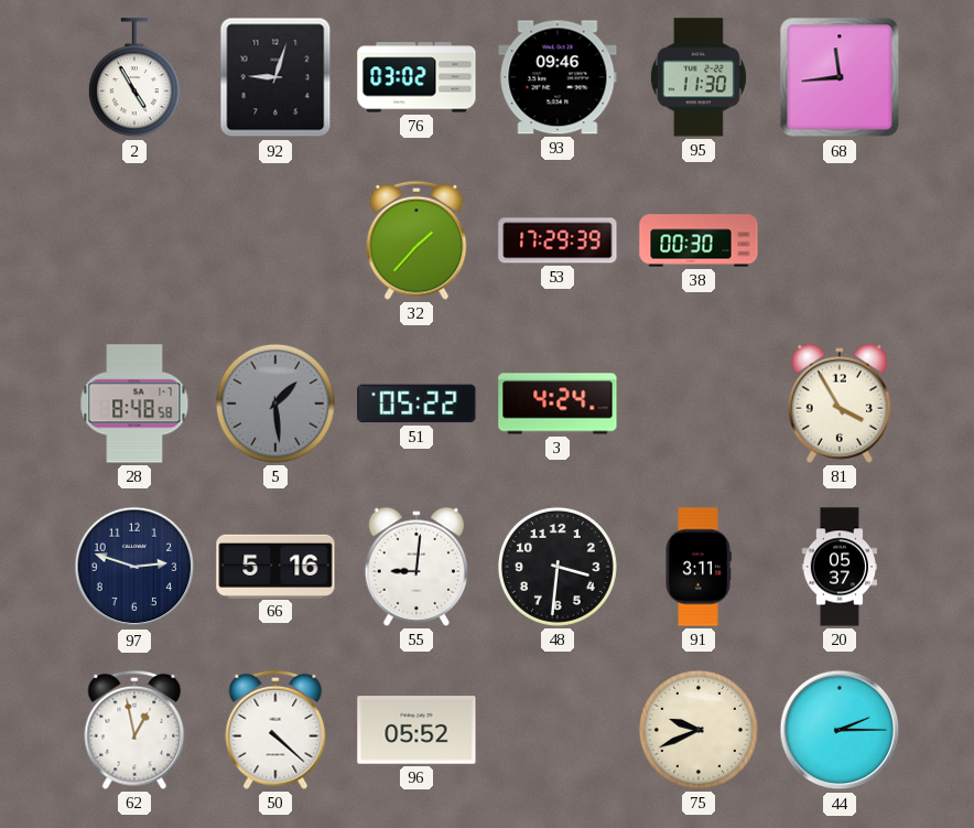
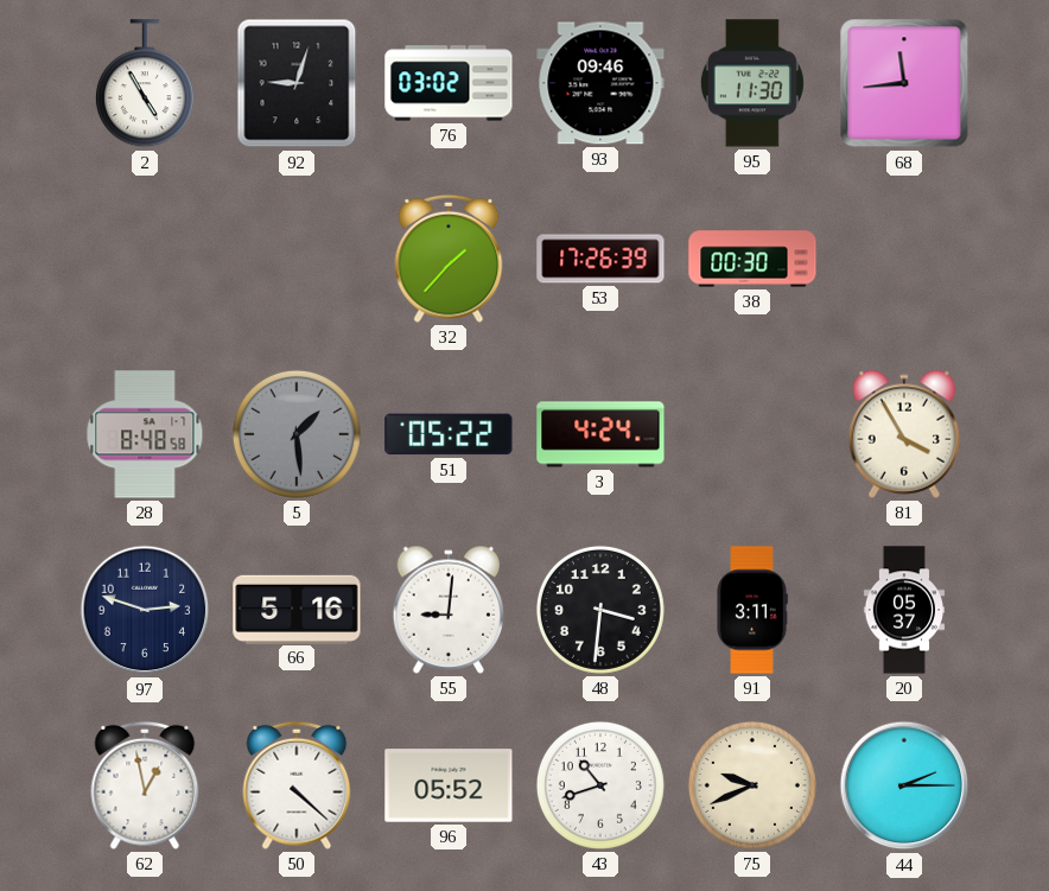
53: 17:29 -> 17:26 (600, 259)
43: none -> 10:42 (600, 785)
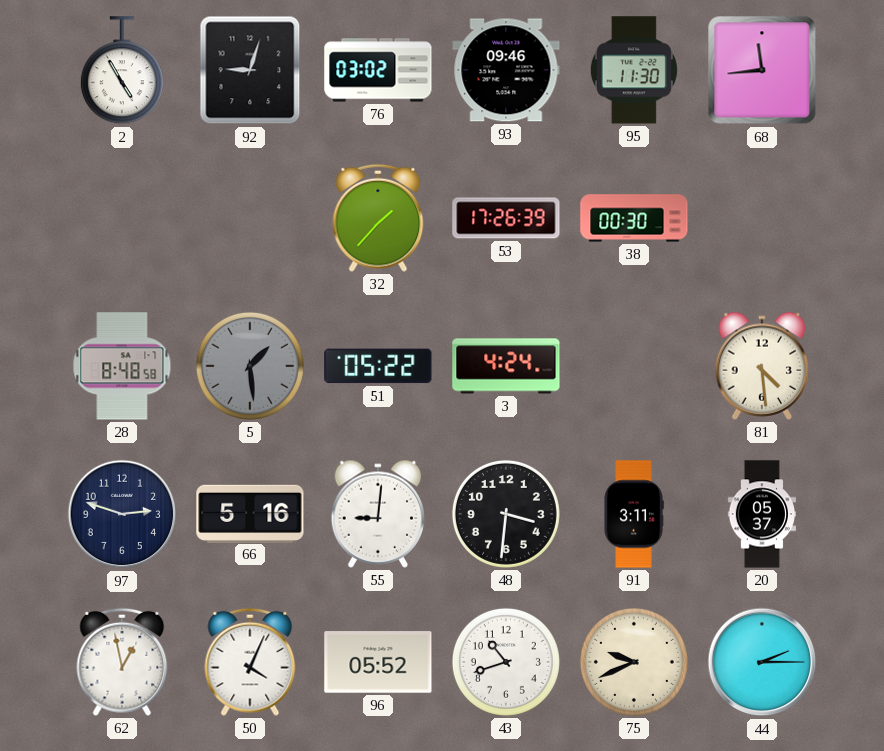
81: 3:55 -> 4:29 (762, 366)
50: 4:22 -> 4:04 (250, 662)
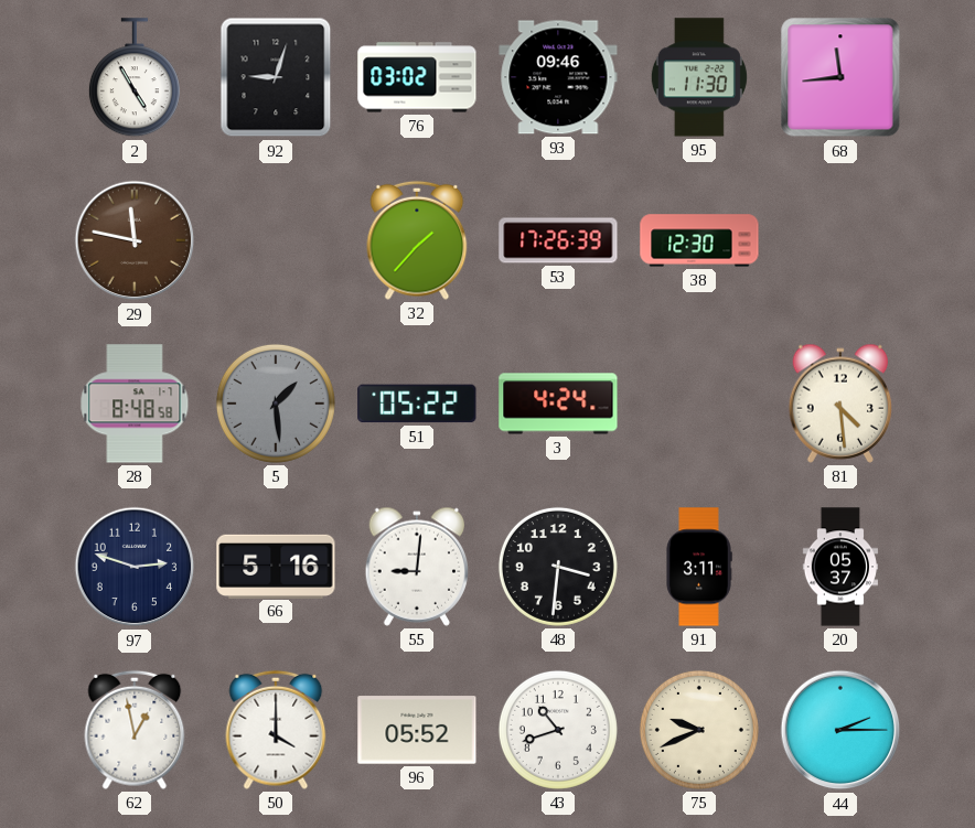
29: none -> 11:47 (135, 240)
38: 00:30 -> 12:30 (699, 240)
50: 4:04 -> 4:00 (276, 730)
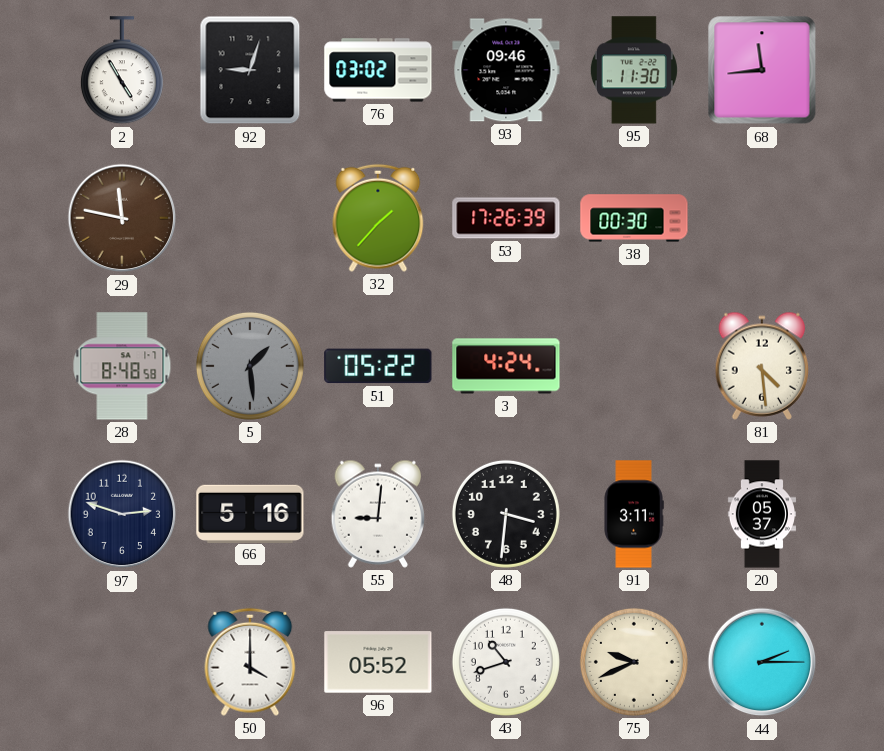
38: 12:30 -> 00:30 (634, 218)
62: 12:58 -> none (135, 730)
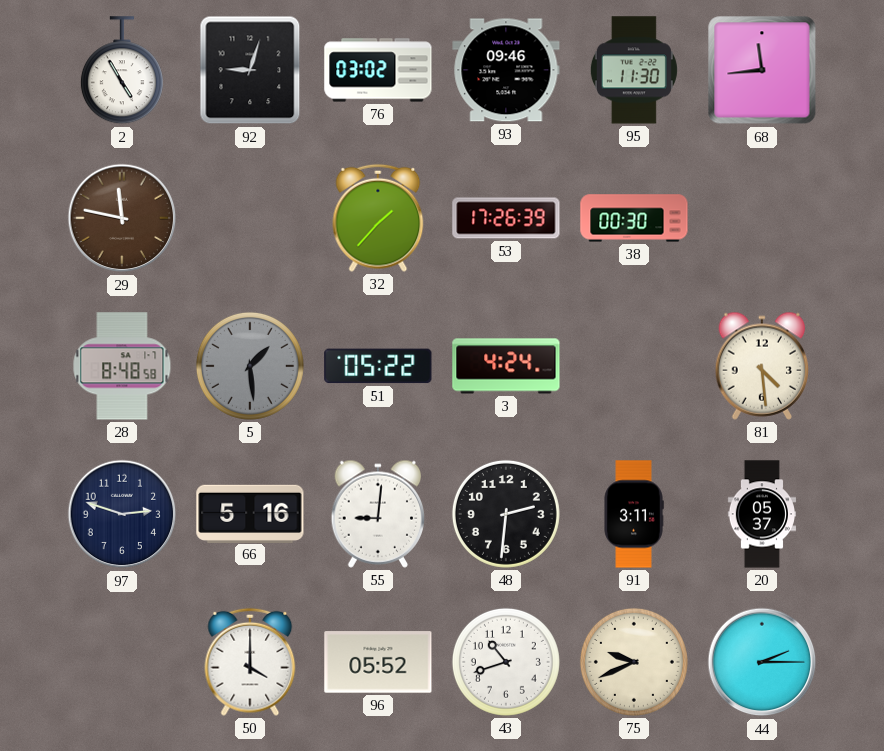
48: 3:31 -> 2:31 (506, 514)
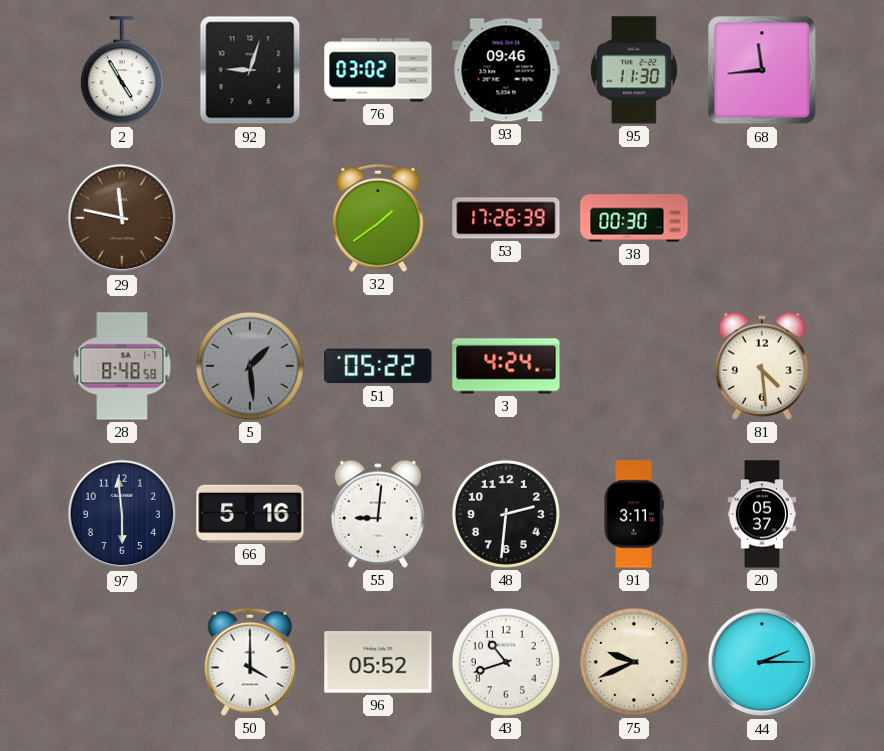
32: 1:37 -> 1:39 (378, 218)
97: 2:48 -> 5:59 (122, 514)
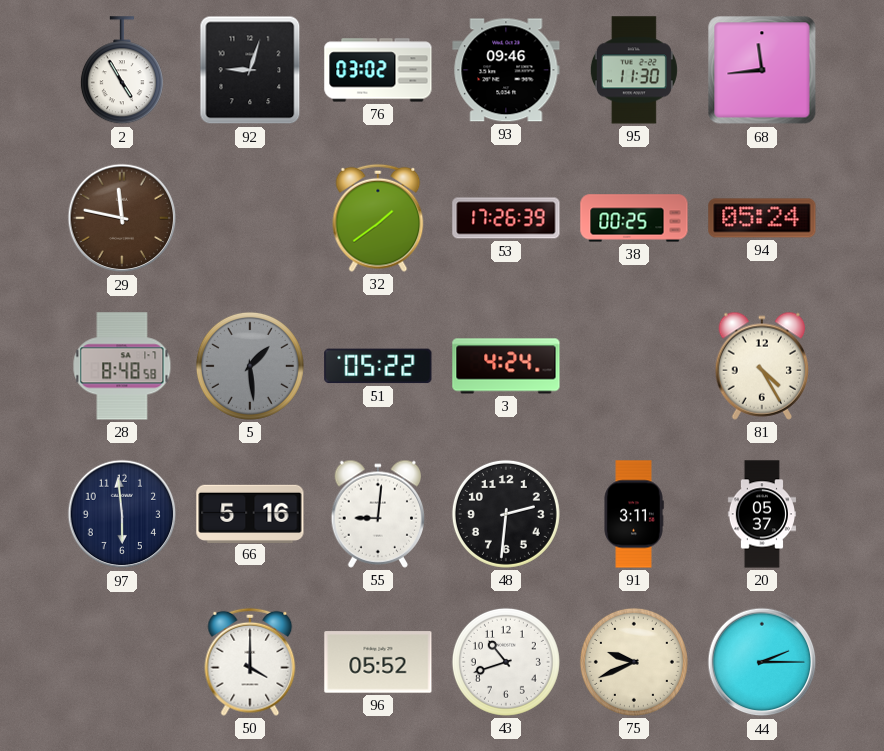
38: 00:30 -> 00:25 (634, 218)
94: none -> 05:24 (762, 218)
81: 4:29 -> 4:25 (762, 366)
